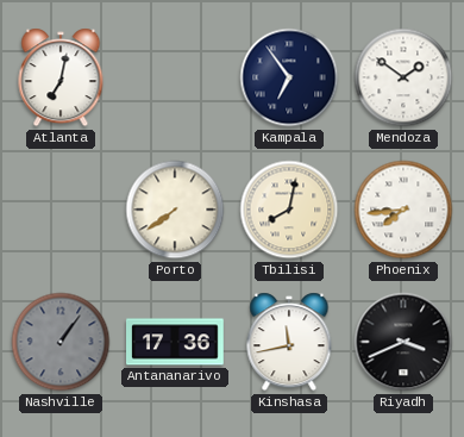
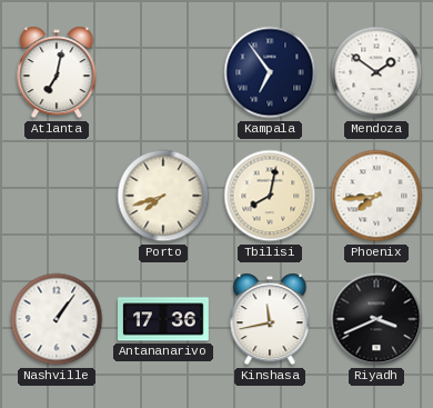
Porto: 7:39 -> 7:42 (163, 196)
Nashville dial: grey -> white (57, 319)
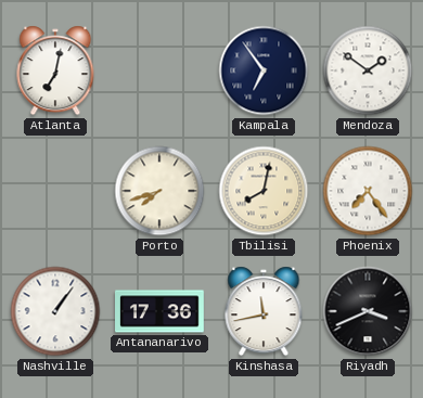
Phoenix: 7:44 -> 7:24 (368, 191)
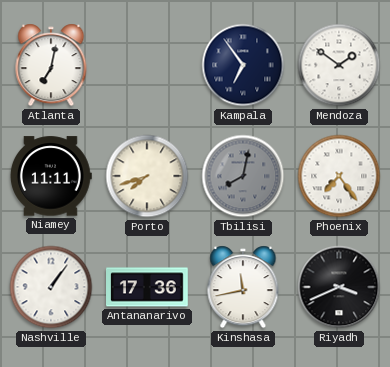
Niamey: none -> 11:11 (51, 176)
Tbilisi dial: cream -> grey (243, 176)
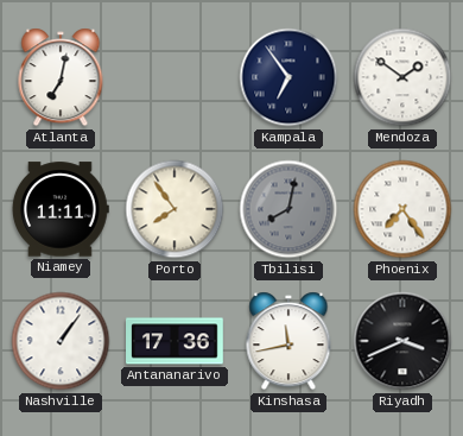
Porto: 7:42 -> 7:54 (175, 209)
